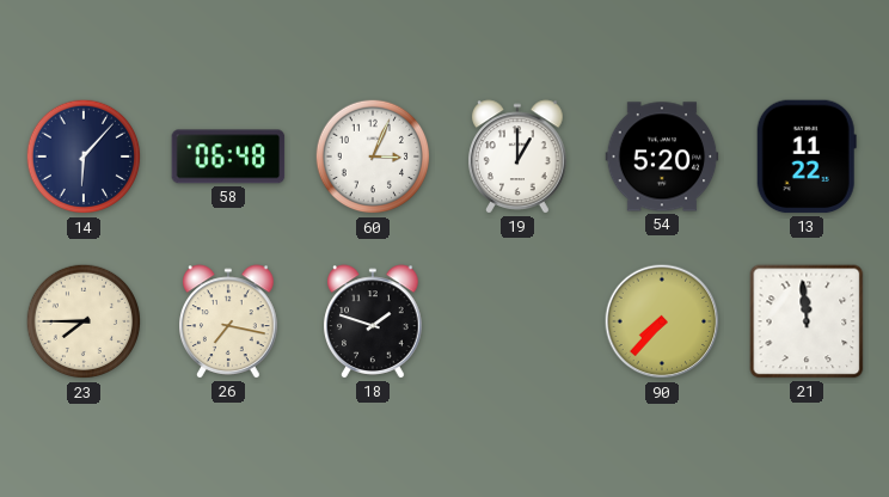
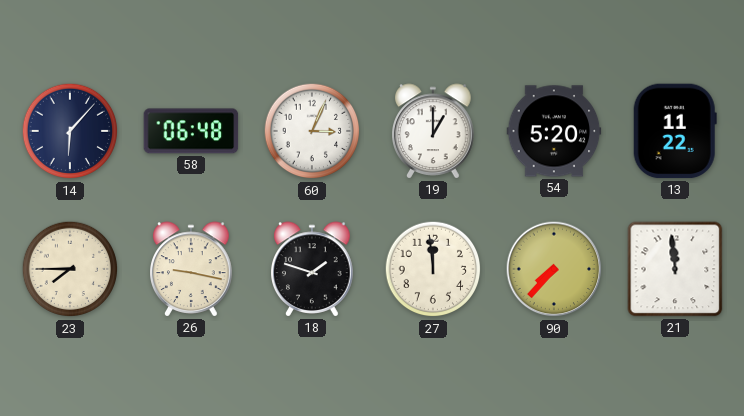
26: 7:17 -> 9:17 (191, 269)
27: none -> 11:59 (433, 269)
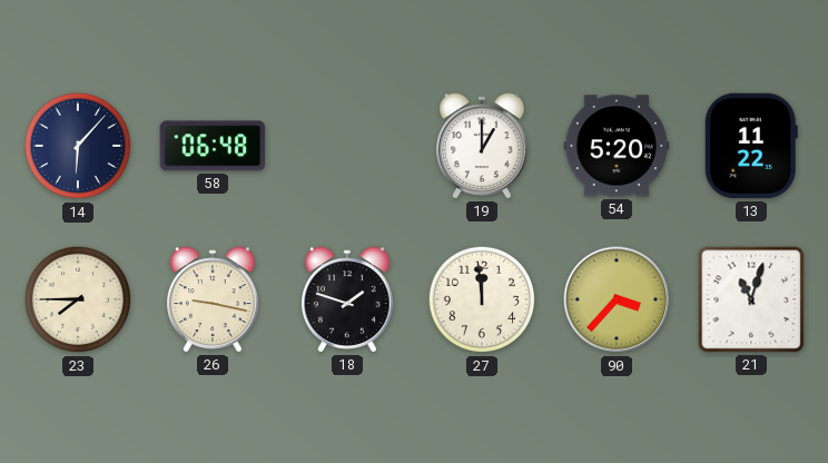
60: 3:04 -> none (312, 131)
90: 7:37 -> 3:37 (617, 299)
21: 11:59 -> 11:03 (751, 299)
